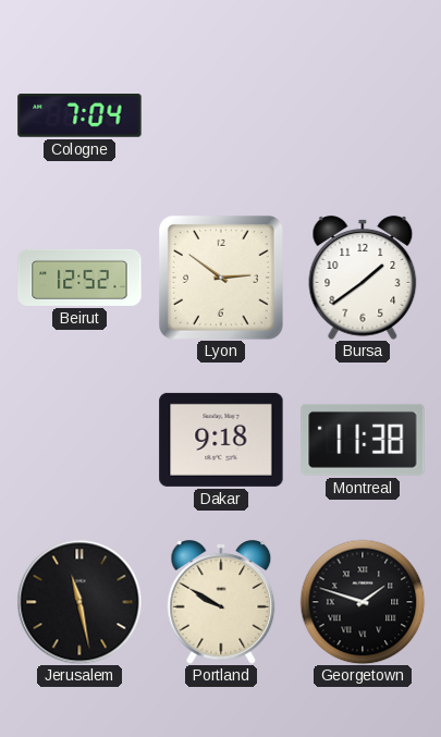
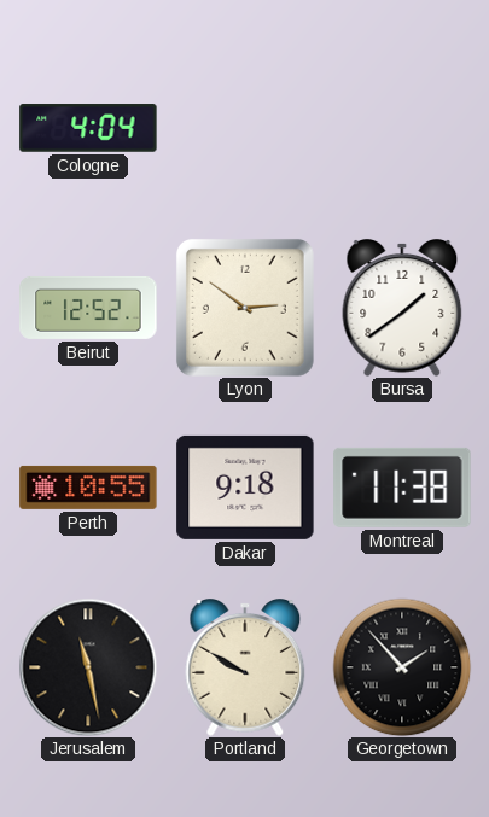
Cologne: 7:04 -> 4:04 (88, 128)
Perth: none -> 10:55 (88, 488)
Georgetown: 1:48 -> 1:53 (402, 667)
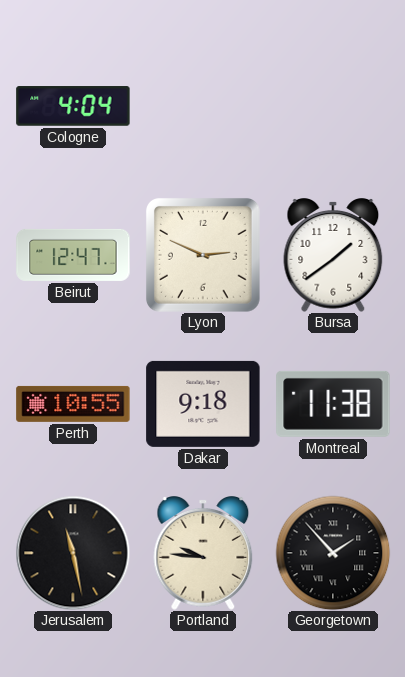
Beirut: 12:52 -> 12:47 (73, 255)
Lyon: 2:51 -> 2:49 (203, 255)
Portland: 9:50 -> 9:46 (203, 554)
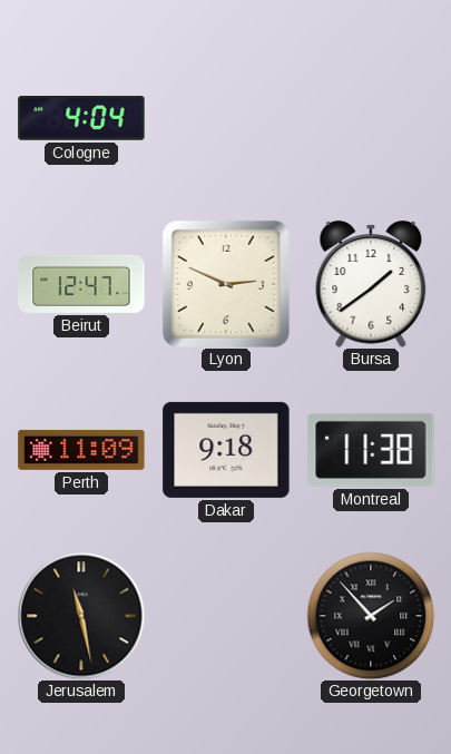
Perth: 10:55 -> 11:09 (81, 450)
Portland: 9:46 -> none (203, 554)
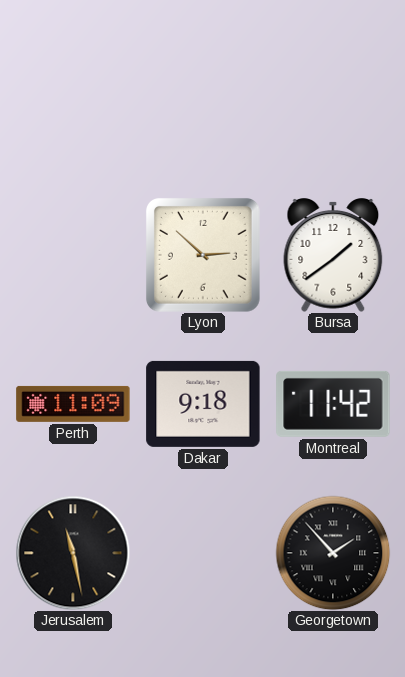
Cologne: 4:04 -> none (81, 118)
Beirut: 12:47 -> none (81, 284)
Lyon: 2:49 -> 2:52 (203, 255)
Montreal: 11:38 -> 11:42 (333, 404)
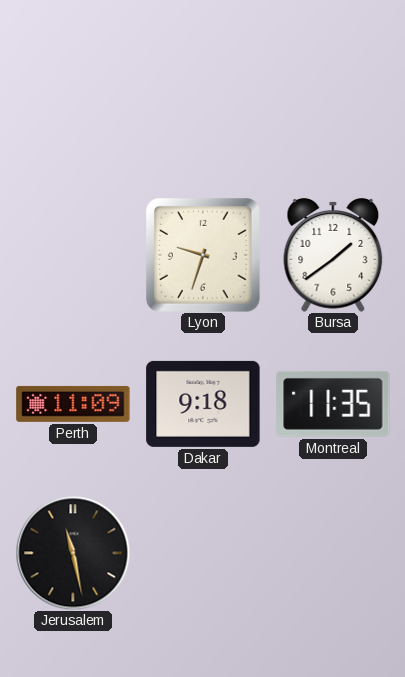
Lyon: 2:52 -> 9:33 (203, 255)
Montreal: 11:42 -> 11:35 (333, 404)
Georgetown: 1:53 -> none (333, 553)
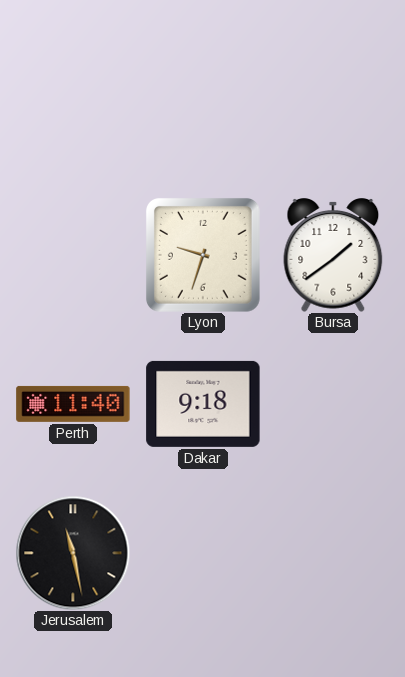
Perth: 11:09 -> 11:40 (73, 404)
Montreal: 11:35 -> none (333, 404)
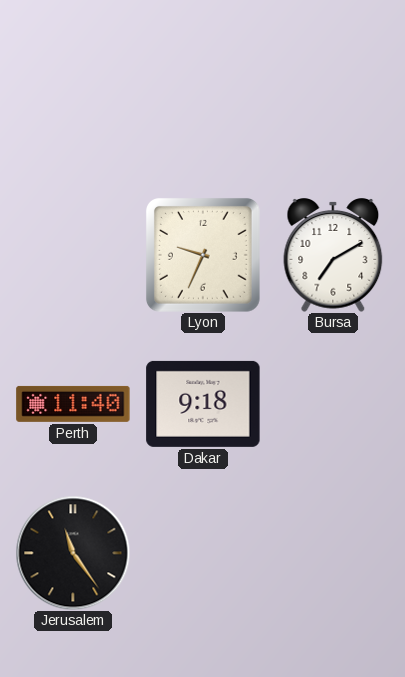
Lyon: 9:33 -> 9:34 (203, 255)
Bursa: 1:39 -> 7:10 (333, 256)
Jerusalem: 11:28 -> 11:24 (73, 553)
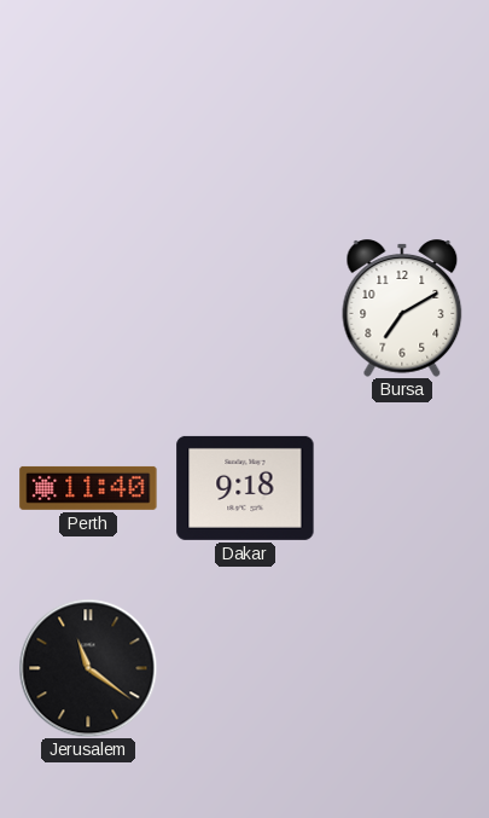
Lyon: 9:34 -> none (203, 255)
Jerusalem: 11:24 -> 11:21 (88, 668)
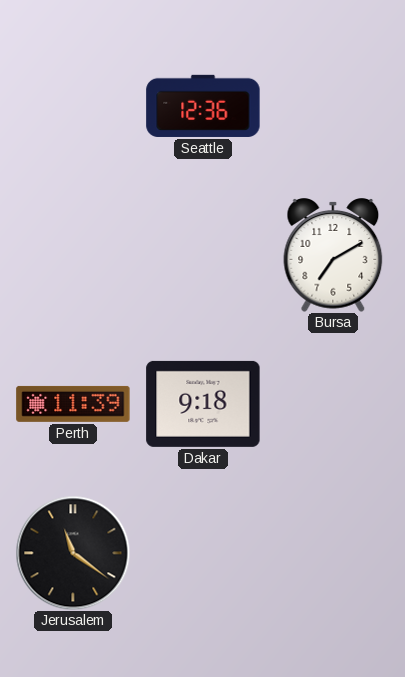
Seattle: none -> 12:36 (203, 106)
Perth: 11:40 -> 11:39 (73, 404)
